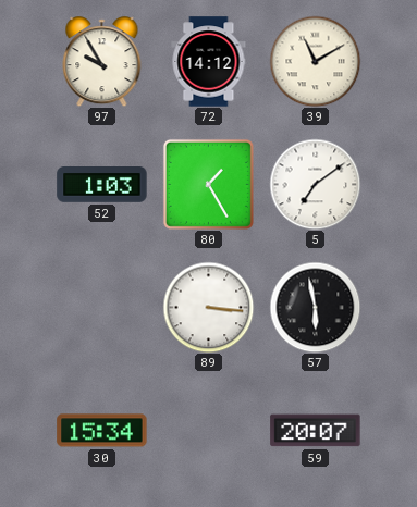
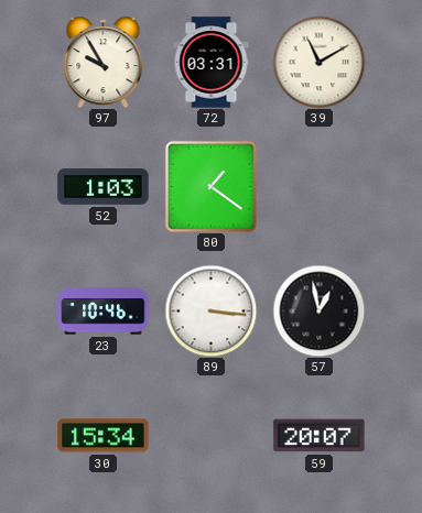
72: 14:12 -> 03:31 (212, 63)
80: 1:25 -> 1:21 (210, 186)
5: 7:09 -> none (315, 184)
23: none -> 10:46 (104, 312)
57: 5:58 -> 12:58 (318, 310)
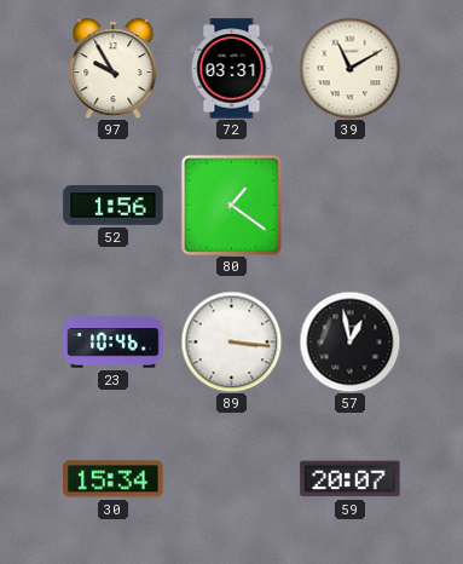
52: 1:03 -> 1:56 (114, 206)
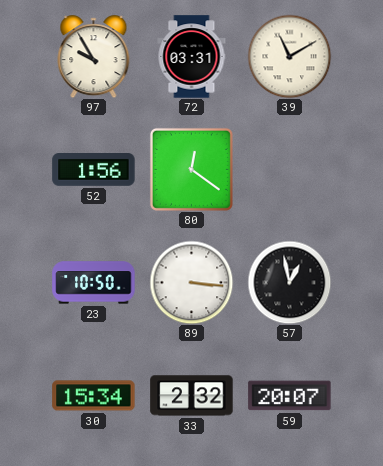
80: 1:21 -> 12:21 (191, 169)
23: 10:46 -> 10:50 (94, 283)
33: none -> 2:32 (192, 396)
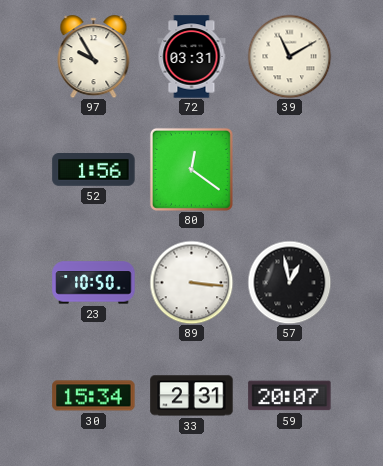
33: 2:32 -> 2:31 (192, 396)
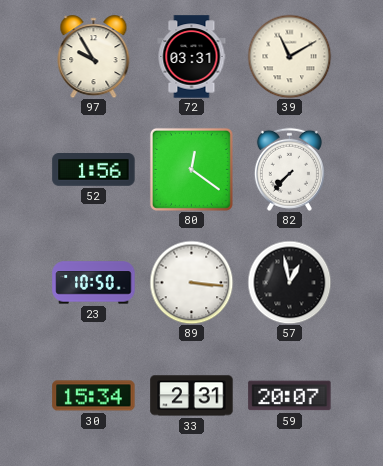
82: none -> 7:37 (289, 169)
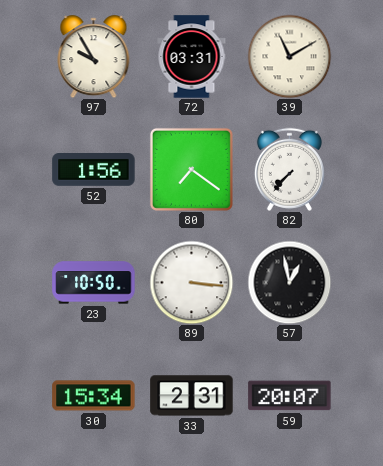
80: 12:21 -> 7:21 (191, 169)
